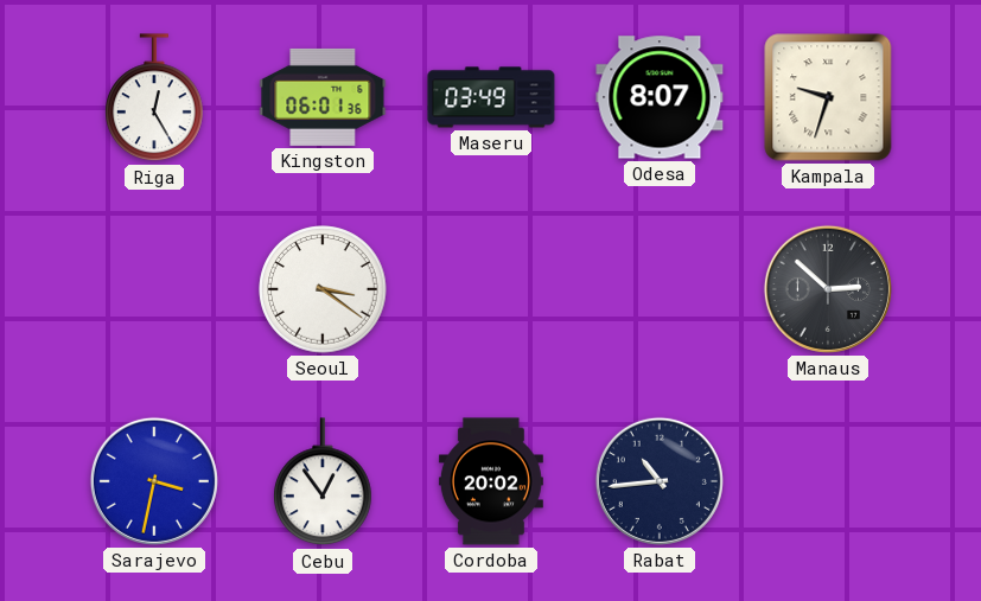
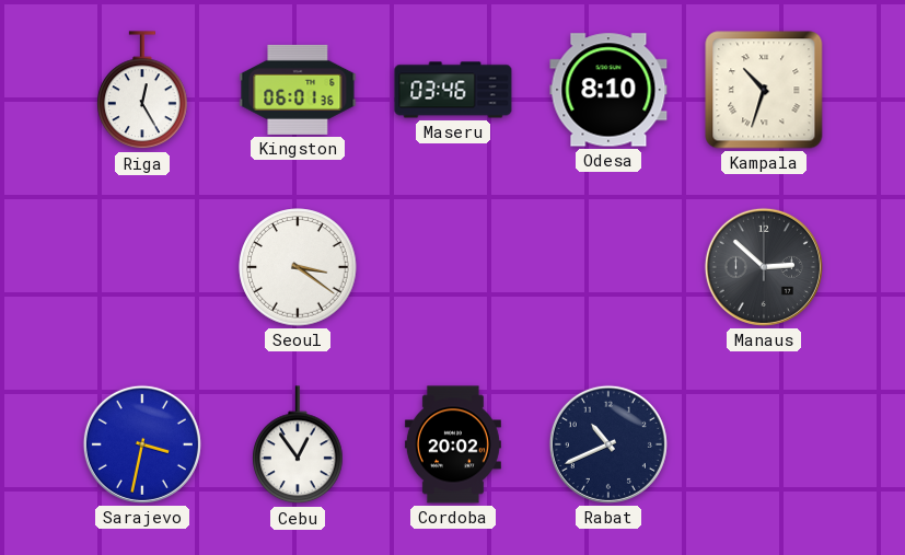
Maseru: 03:49 -> 03:46 (453, 90)
Odesa: 8:07 -> 8:10 (608, 90)
Kampala: 9:33 -> 10:33 (764, 90)
Rabat: 10:44 -> 10:41 (608, 444)
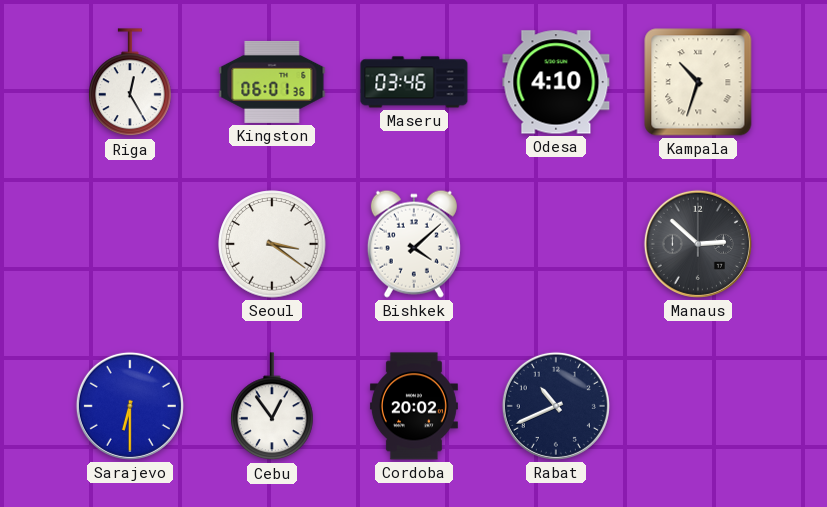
Odesa: 8:10 -> 4:10 (556, 82)
Bishkek: none -> 4:08 (414, 244)
Sarajevo: 3:32 -> 6:30 (130, 406)
